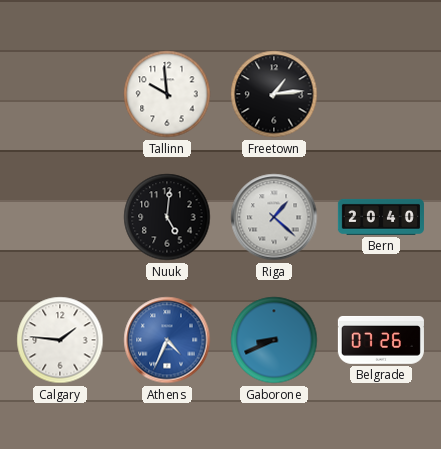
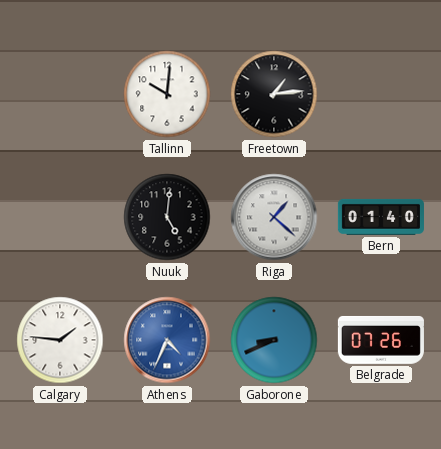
Tallinn: 9:59 -> 10:01 (167, 94)
Bern: 20:40 -> 01:40 (381, 217)
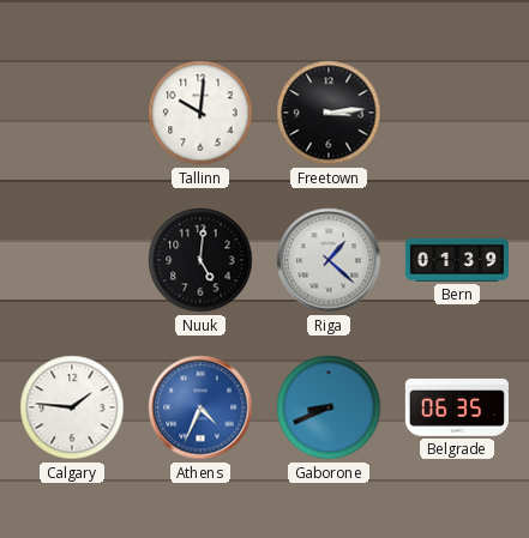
Freetown: 1:14 -> 3:14 (329, 113)
Bern: 01:40 -> 01:39 (457, 260)
Belgrade: 07:26 -> 06:35 (457, 407)
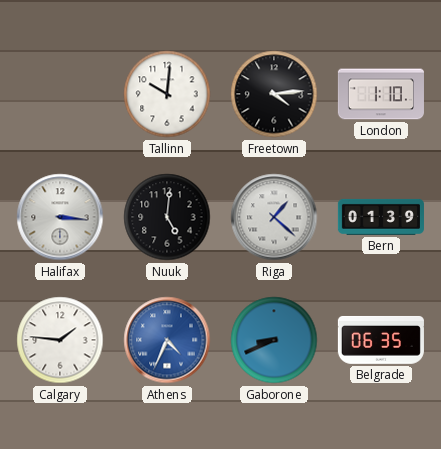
Freetown: 3:14 -> 4:14 (274, 94)
London: none -> 1:10 (381, 94)
Halifax: none -> 3:16 (60, 217)
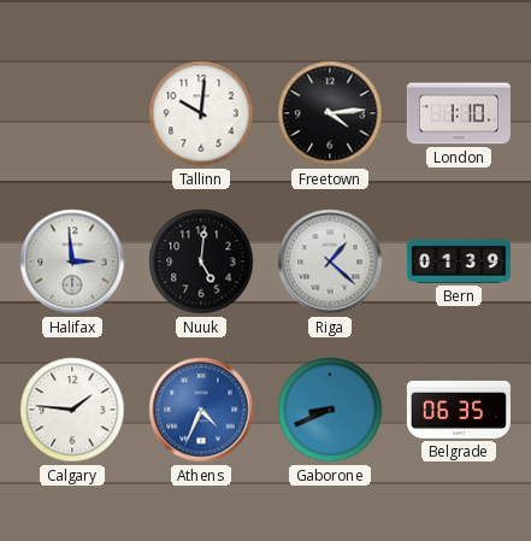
Halifax: 3:16 -> 2:59 (72, 261)
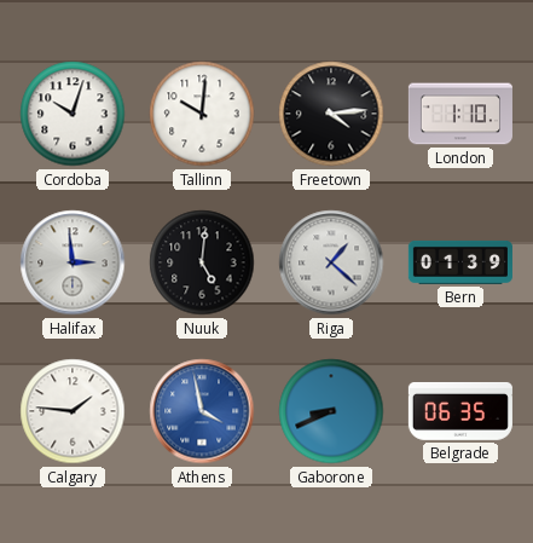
Cordoba: none -> 10:03 (73, 114)
Athens: 4:34 -> 3:58 (202, 411)
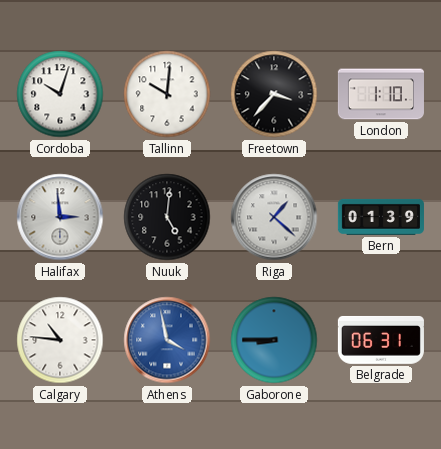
Freetown: 4:14 -> 3:37 (274, 94)
Calgary: 1:46 -> 10:46 (60, 340)
Gaborone: 8:41 -> 8:45 (274, 340)
Belgrade: 06:35 -> 06:31 (381, 340)
